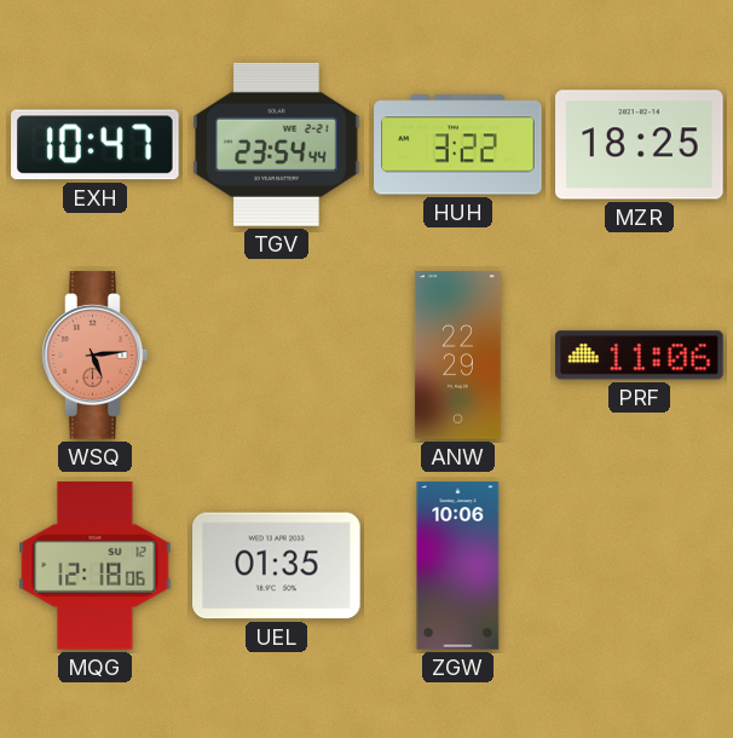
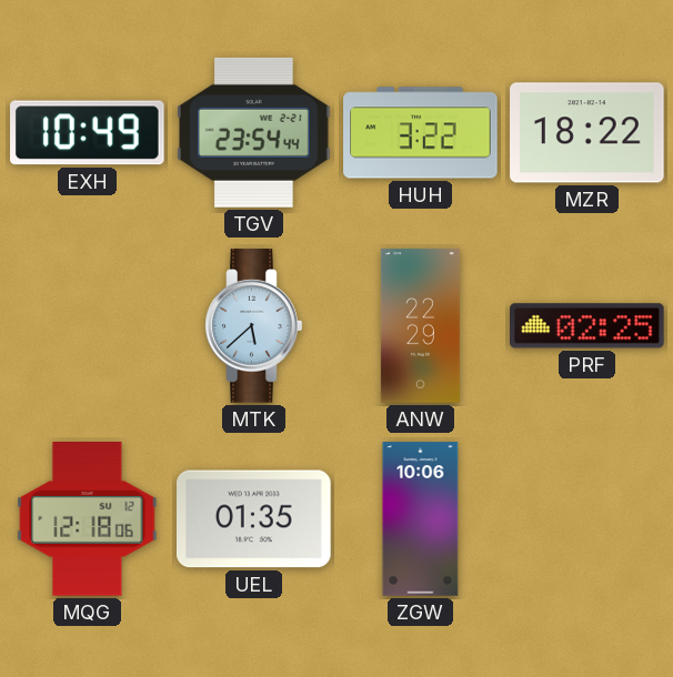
EXH: 10:47 -> 10:49 (88, 133)
MZR: 18:25 -> 18:22 (587, 133)
WSQ: 5:14 -> none (96, 356)
MTK: none -> 5:38 (254, 326)
PRF: 11:06 -> 02:25 (587, 326)
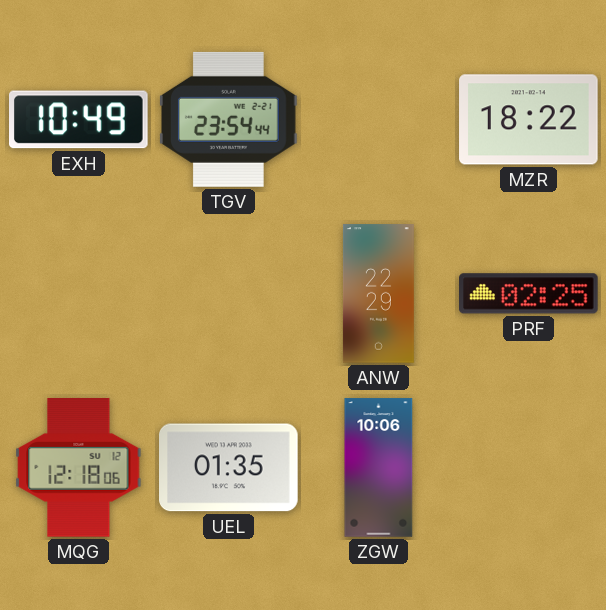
HUH: 3:22 -> none (421, 133)
MTK: 5:38 -> none (254, 326)
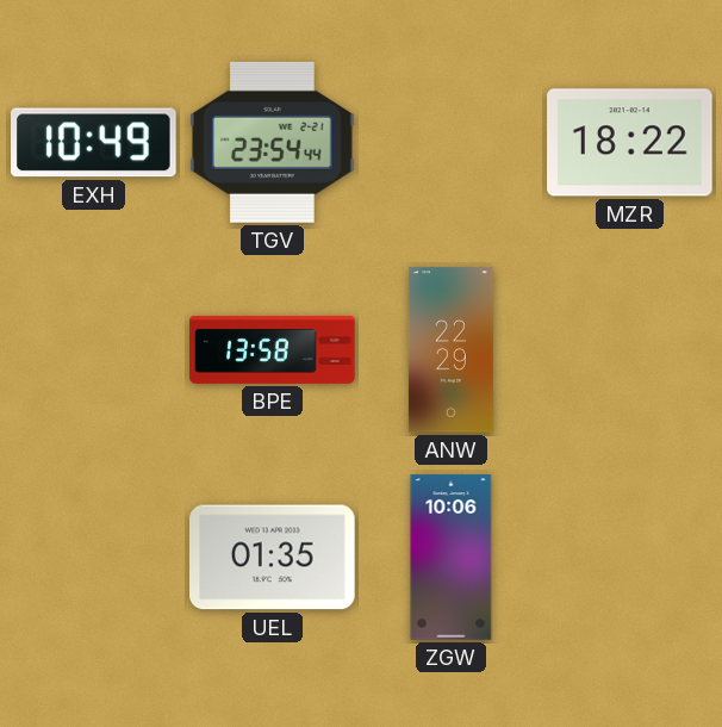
BPE: none -> 13:58 (273, 349)
PRF: 02:25 -> none (529, 294)
MQG: 12:18 -> none (79, 468)
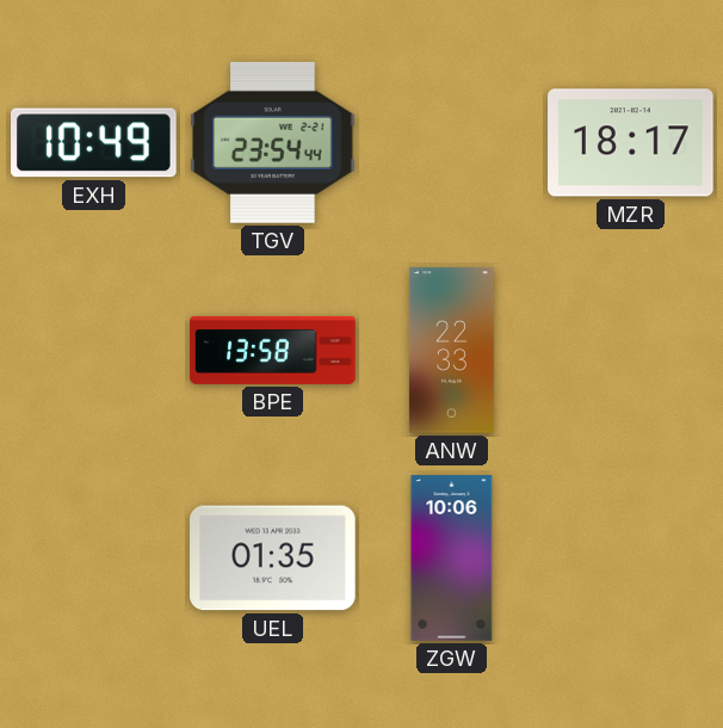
MZR: 18:22 -> 18:17 (631, 143)
ANW: 22:29 -> 22:33 (451, 351)
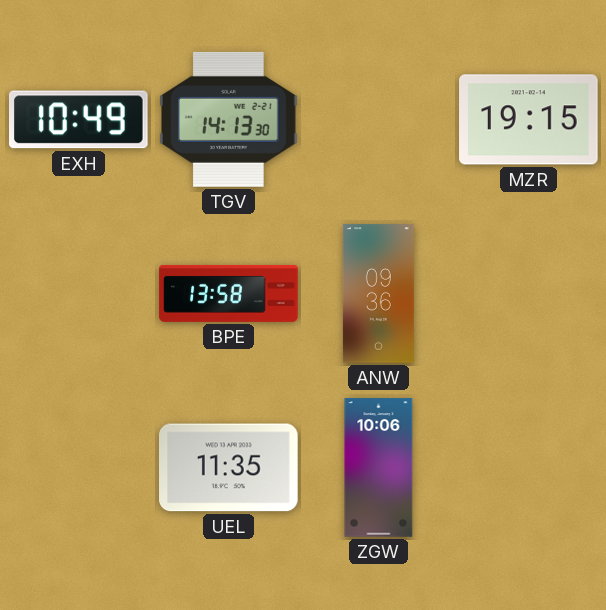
TGV: 23:54 -> 14:13 (229, 119)
MZR: 18:17 -> 19:15 (529, 120)
ANW: 22:33 -> 09:36 (378, 294)
UEL: 01:35 -> 11:35 (229, 468)
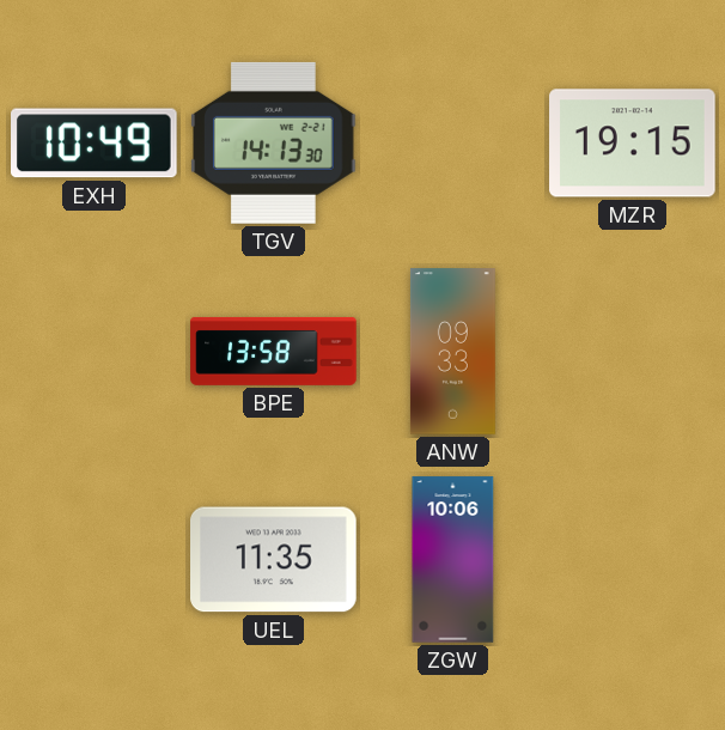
ANW: 09:36 -> 09:33 (452, 352)
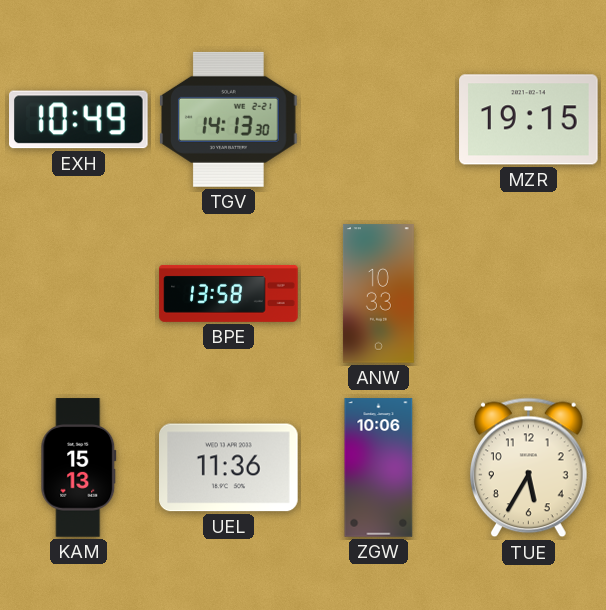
ANW: 09:33 -> 10:33 (378, 294)
KAM: none -> 15:13 (79, 468)
UEL: 11:35 -> 11:36 (229, 468)
TUE: none -> 5:35 (528, 468)
